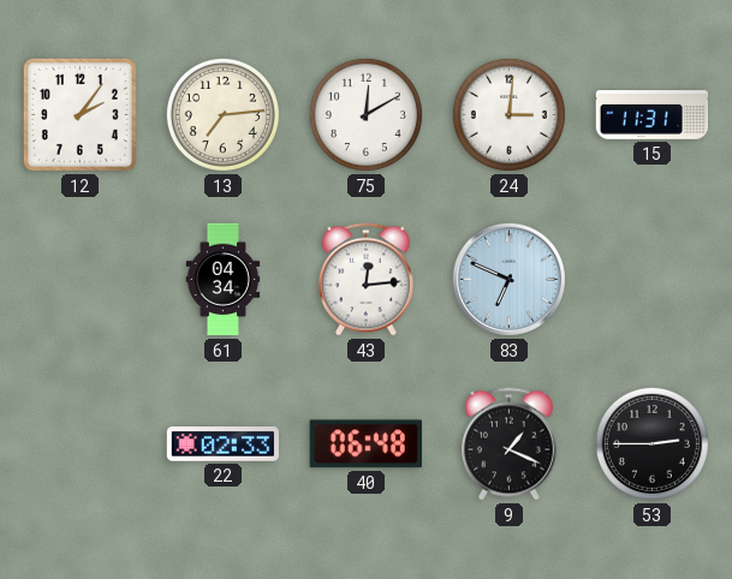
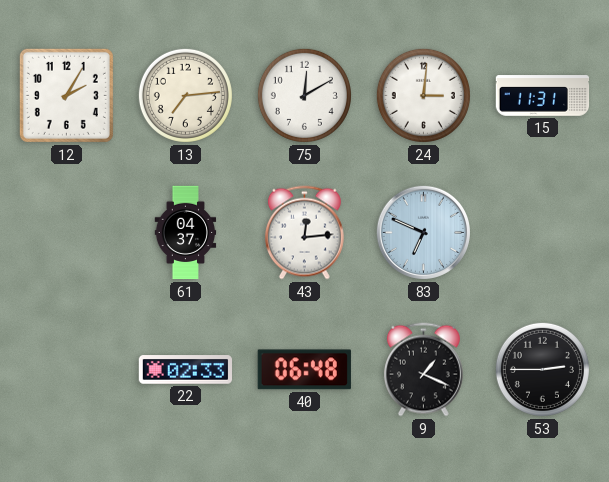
12: 2:06 -> 2:05 (66, 95)
61: 04:34 -> 04:37 (186, 233)
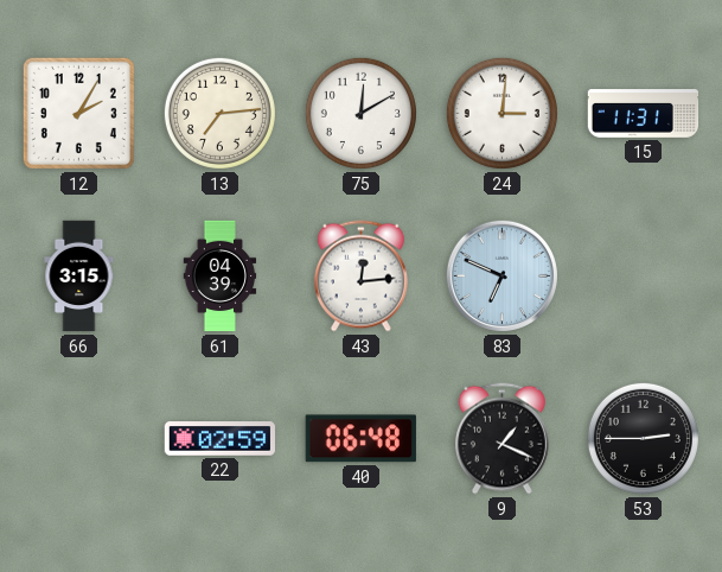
66: none -> 3:15 (79, 277)
61: 04:37 -> 04:39 (221, 277)
22: 02:33 -> 02:59 (221, 439)
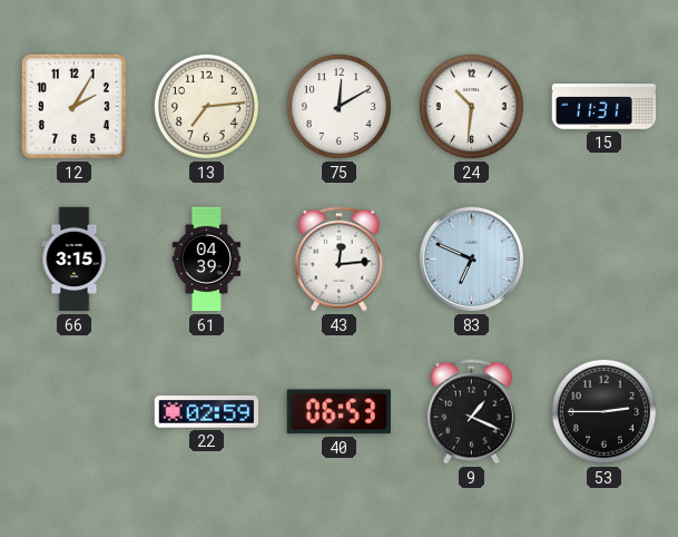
24: 3:01 -> 10:31 (471, 106)
40: 06:48 -> 06:53 (338, 412)
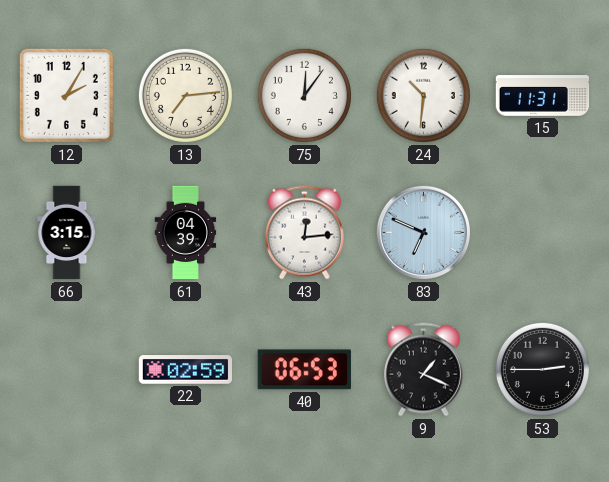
75: 12:10 -> 12:06 (304, 95)
